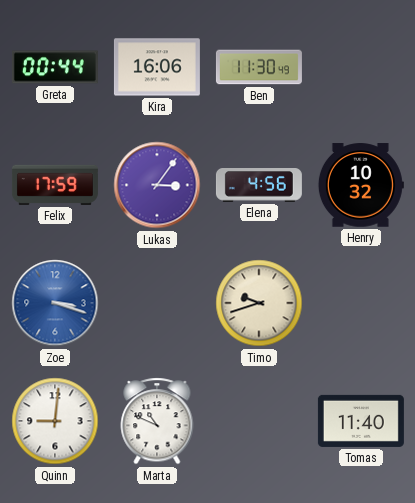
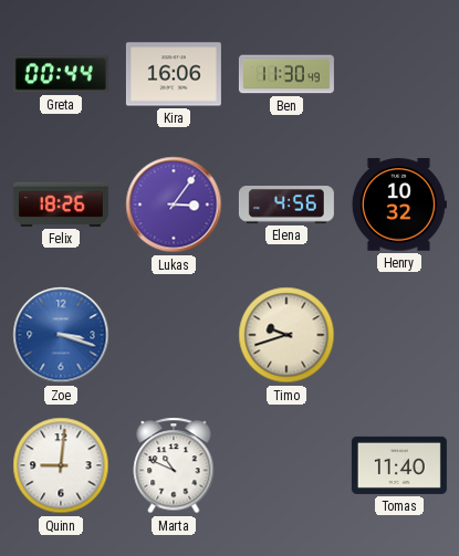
Felix: 17:59 -> 18:26 (61, 204)
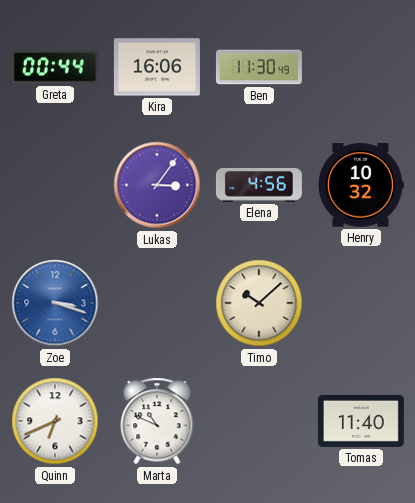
Felix: 18:26 -> none (61, 204)
Timo: 9:42 -> 10:08 (259, 303)
Quinn: 9:01 -> 6:41 (55, 421)
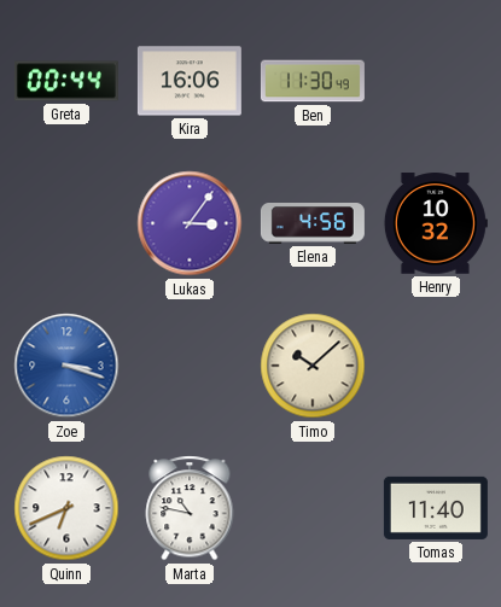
Marta: 10:49 -> 10:47 (190, 508)
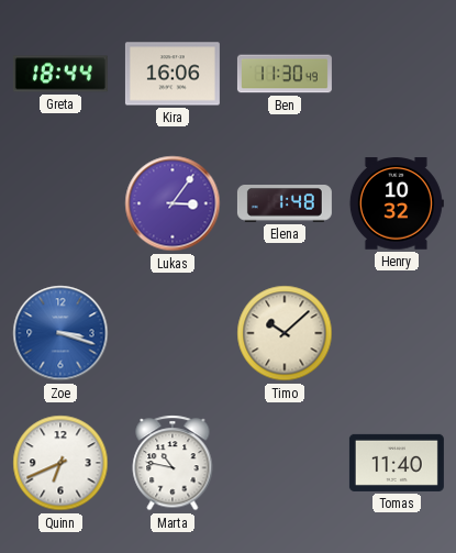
Greta: 00:44 -> 18:44 (60, 74)
Elena: 4:56 -> 1:48 (285, 204)
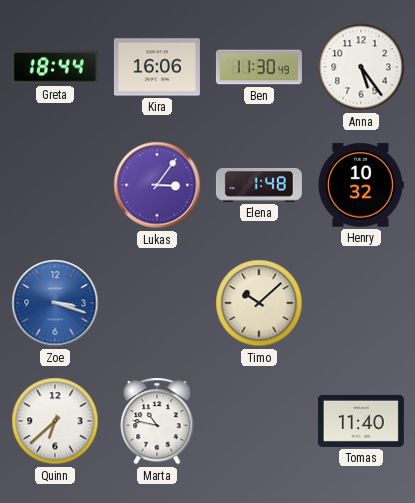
Anna: none -> 5:24 (361, 67)
Quinn: 6:41 -> 6:38 (55, 421)
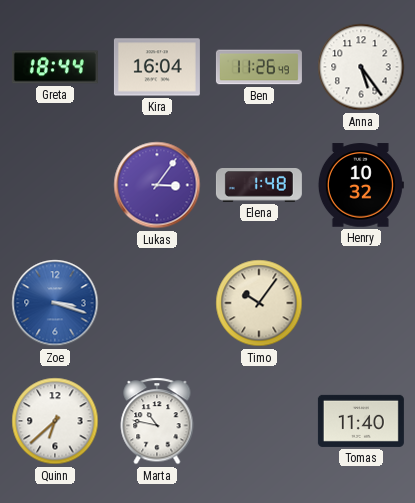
Kira: 16:06 -> 16:04 (157, 67)
Ben: 11:30 -> 11:26 (259, 67)
Timo: 10:08 -> 10:06 (259, 303)
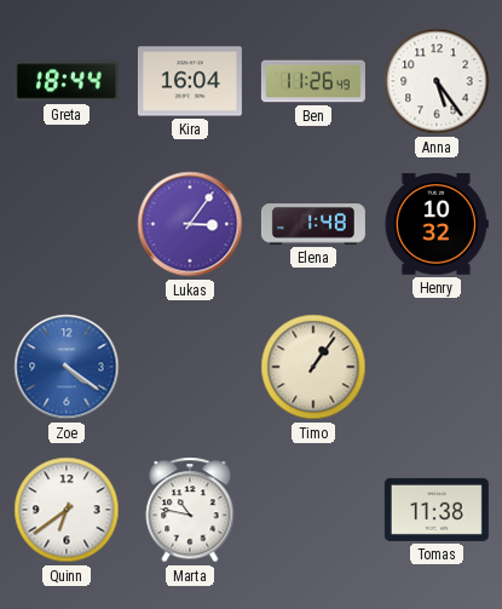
Zoe: 3:18 -> 4:21 (67, 367)
Timo: 10:06 -> 1:06 (313, 367)
Quinn: 6:38 -> 6:39 (67, 510)
Tomas: 11:40 -> 11:38 (437, 510)
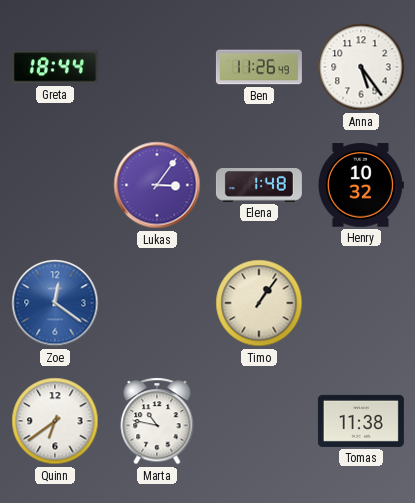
Kira: 16:04 -> none (190, 81)
Zoe: 4:21 -> 12:21 (55, 303)
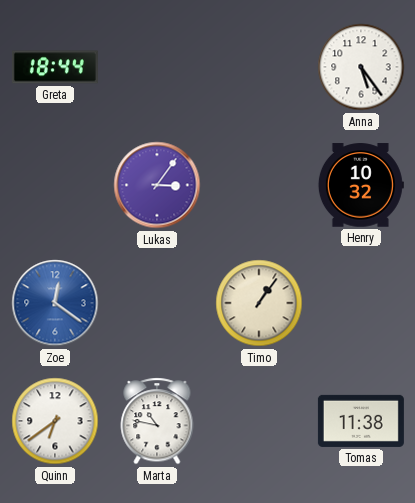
Ben: 11:26 -> none (259, 67)
Elena: 1:48 -> none (259, 186)
